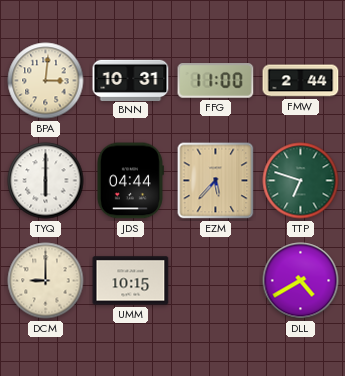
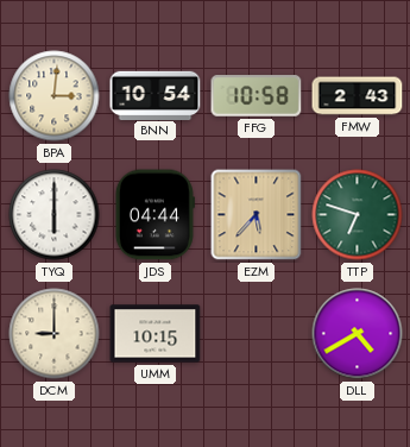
BNN: 10:31 -> 10:54 (156, 95)
FFG: 11:00 -> 10:58 (257, 96)
FMW: 2:44 -> 2:43 (358, 96)
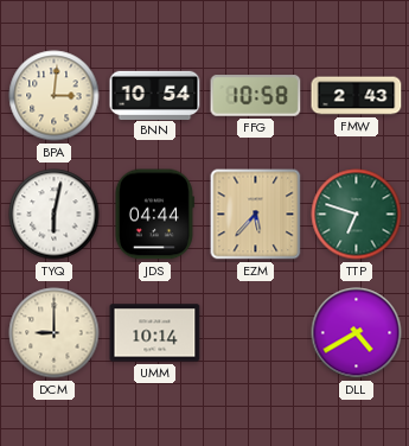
TYQ: 6:00 -> 6:02 (55, 215)
UMM: 10:15 -> 10:14 (155, 333)
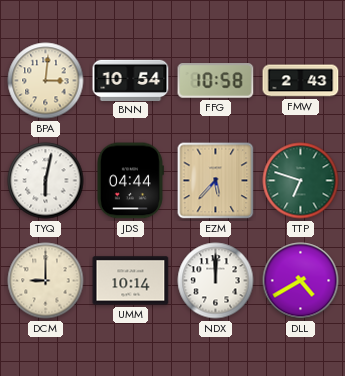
NDX: none -> 12:00 (216, 281)
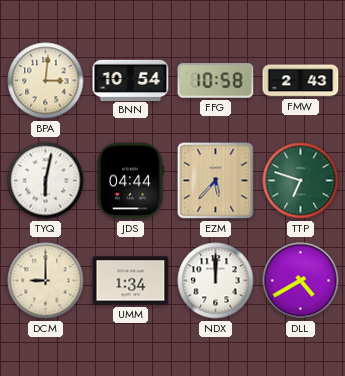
UMM: 10:14 -> 1:34 (131, 281)
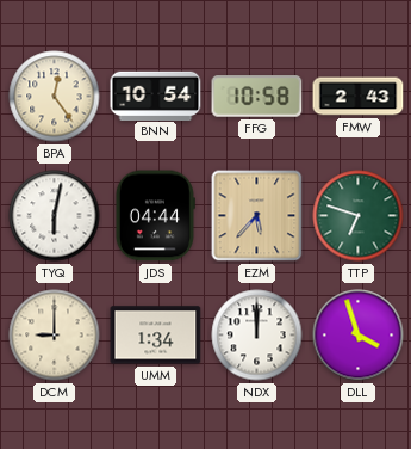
BPA: 3:01 -> 12:24 (55, 97)
DLL: 4:40 -> 3:57 (359, 336)
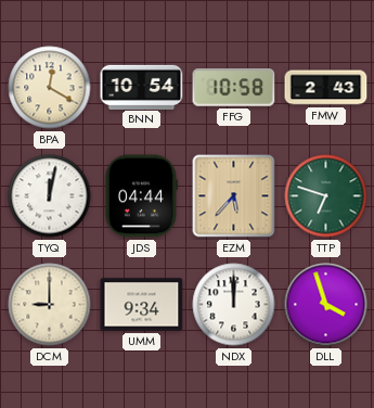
BPA: 12:24 -> 12:20 (50, 88)
TYQ: 6:02 -> 12:02 (50, 196)
UMM: 1:34 -> 9:34 (142, 305)
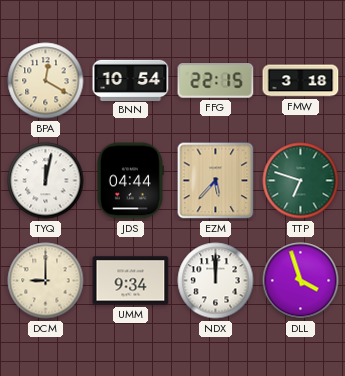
FFG: 10:58 -> 22:15 (216, 81)
FMW: 2:43 -> 3:18 (301, 81)
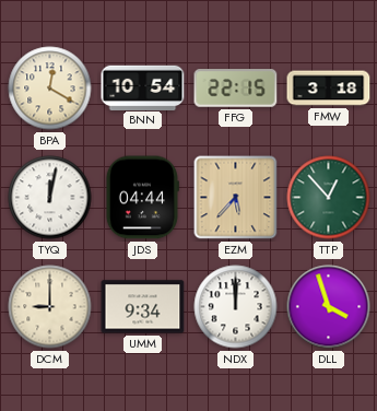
TTP: 6:48 -> 12:53 (329, 198)
